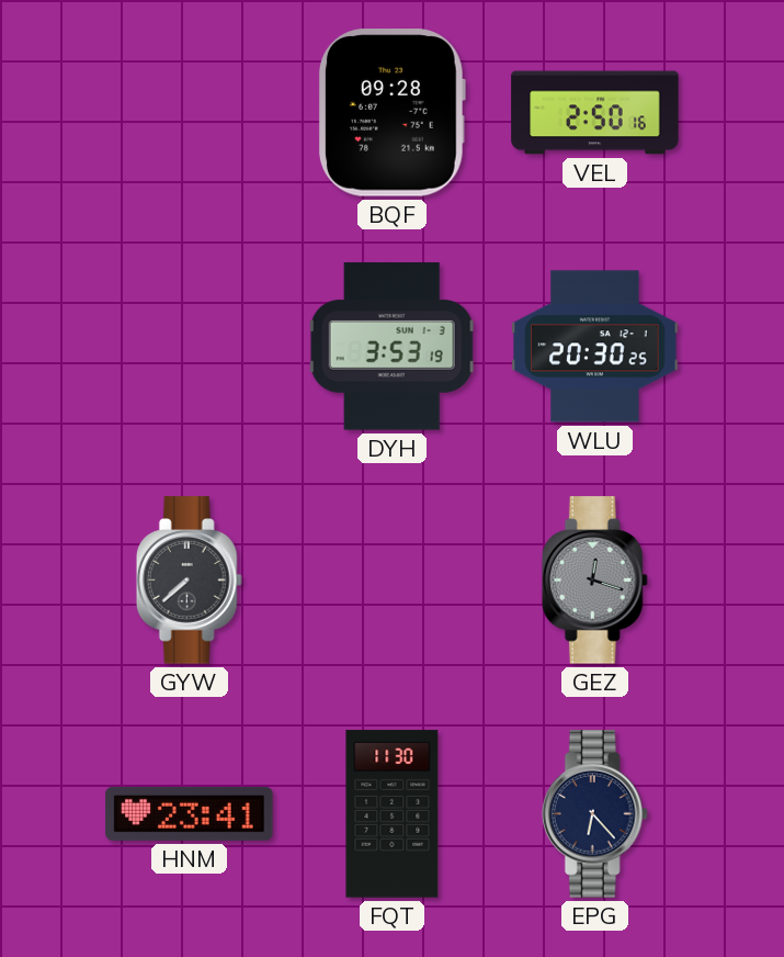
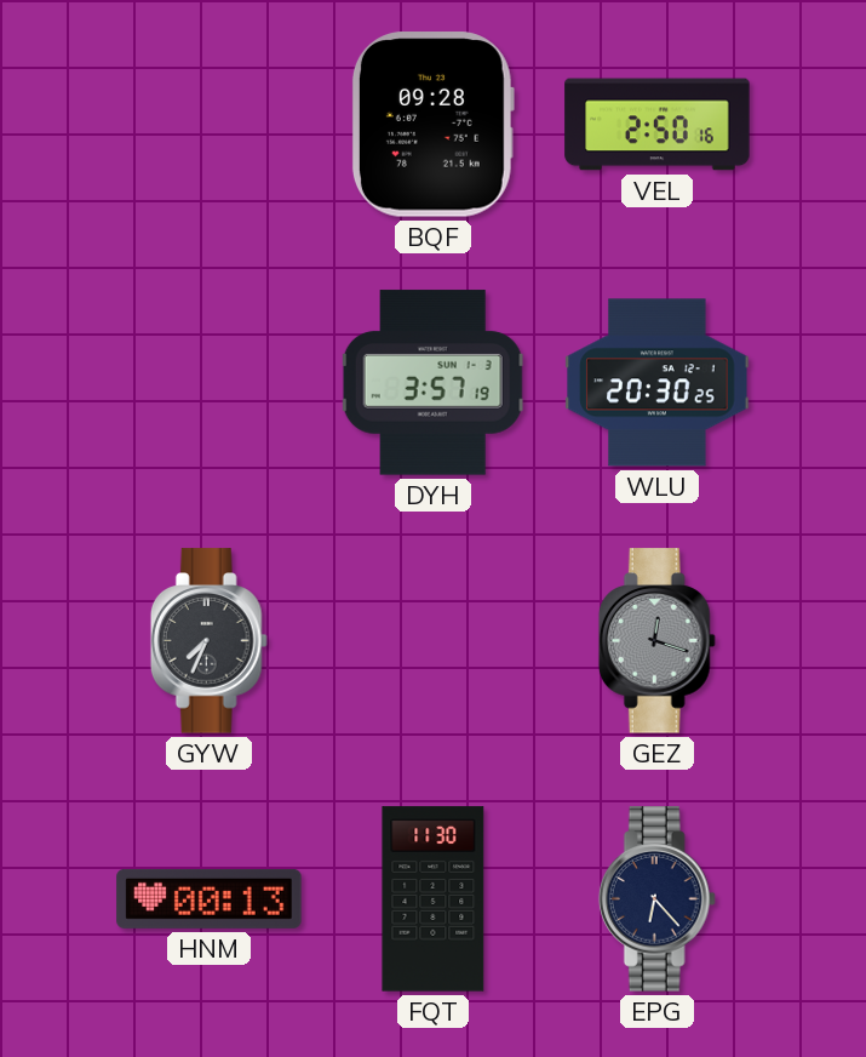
DYH: 3:53 -> 3:57 (432, 383)
GYW: 7:38 -> 7:34 (208, 641)
HNM: 23:41 -> 00:13 (210, 898)
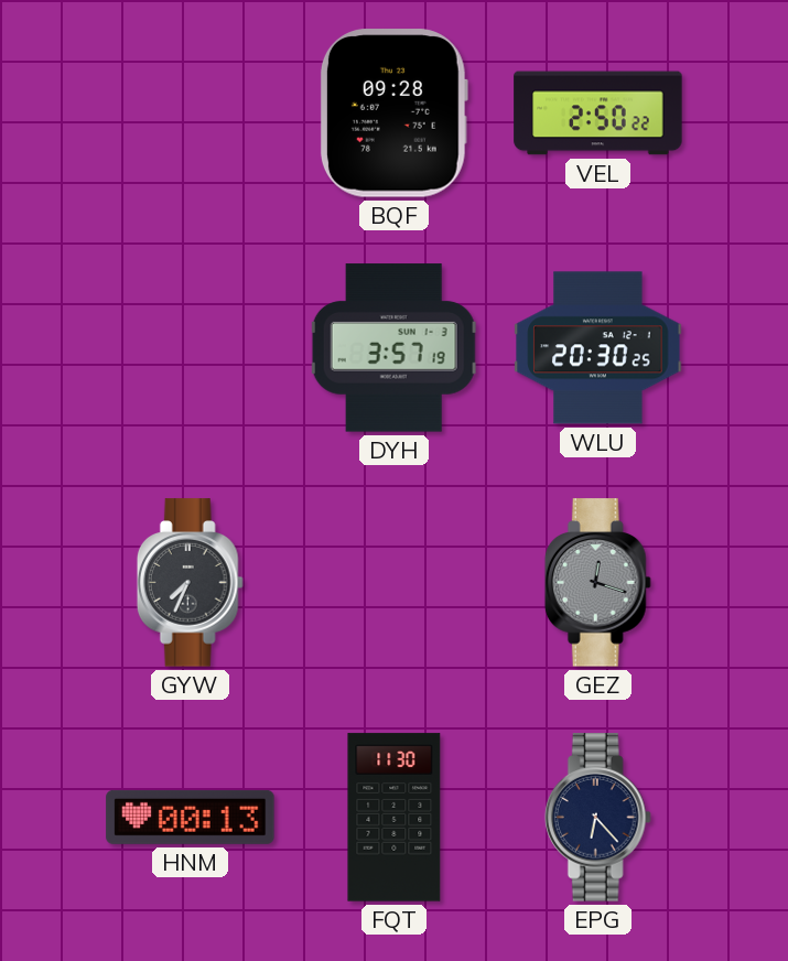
VEL: 2:50:16 -> 2:50:22 (598, 114)
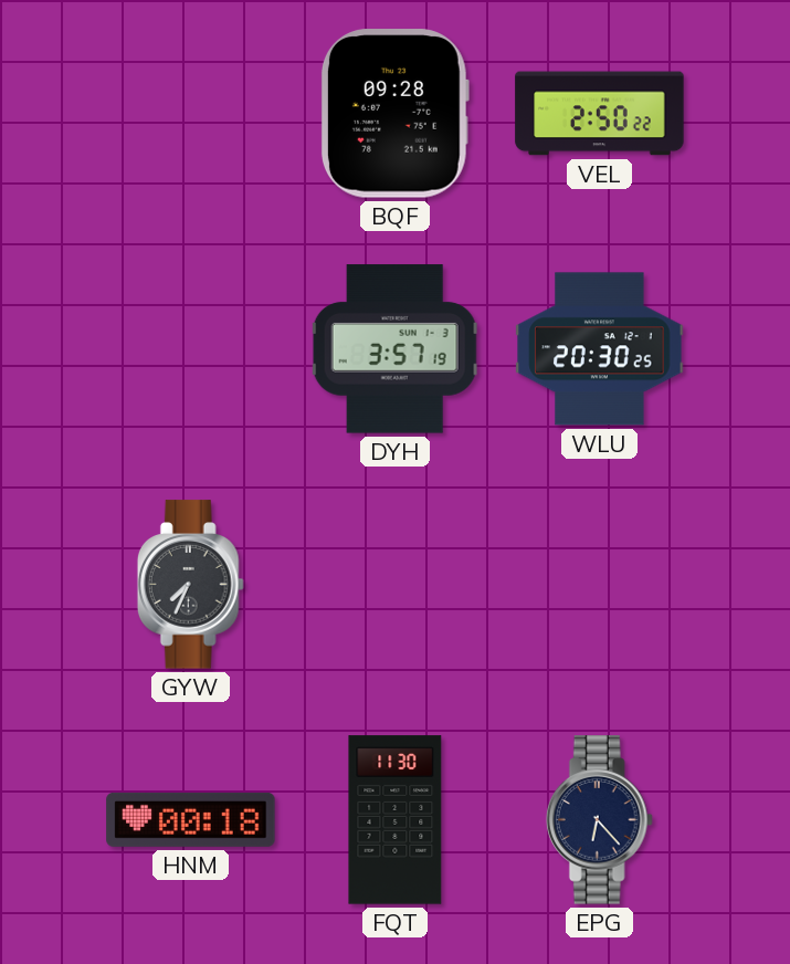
GEZ: 12:18 -> none (597, 583)
HNM: 00:13 -> 00:18 (191, 819)
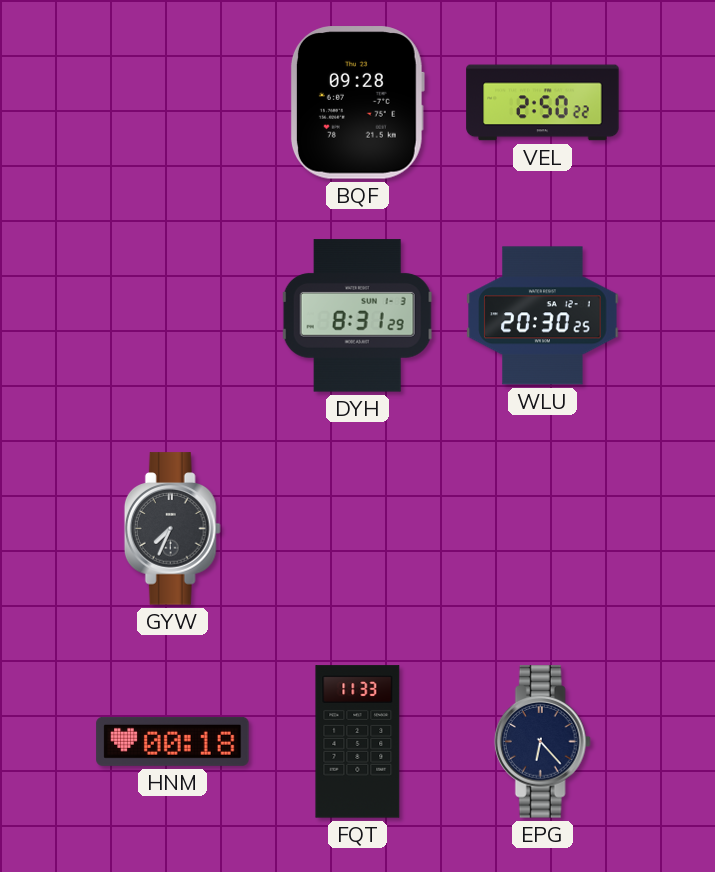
DYH: 3:57 -> 8:31 (357, 316)
FQT: 11:30 -> 11:33 (358, 742)
